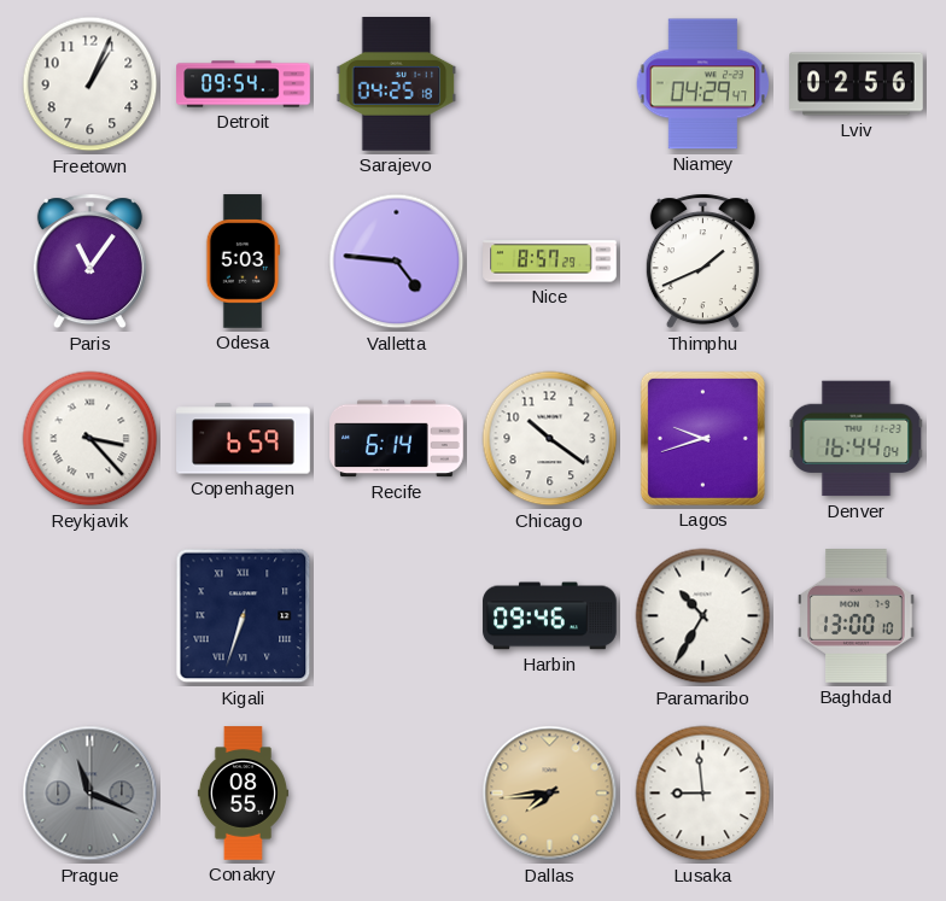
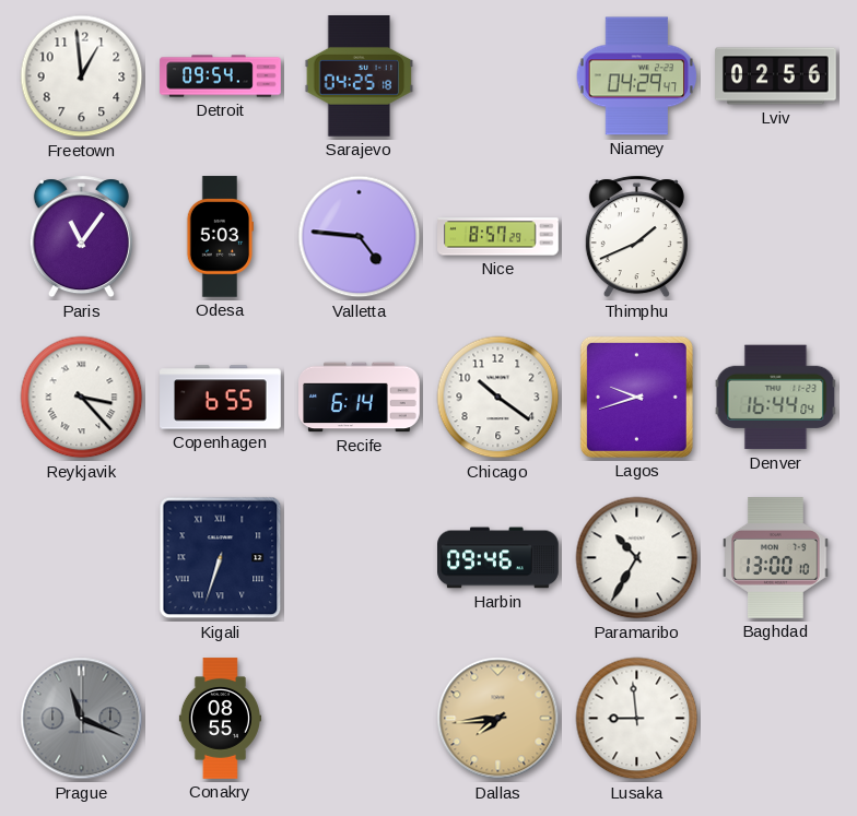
Freetown: 1:04 -> 12:59 (82, 76)
Copenhagen: 6:59 -> 6:55 (221, 398)
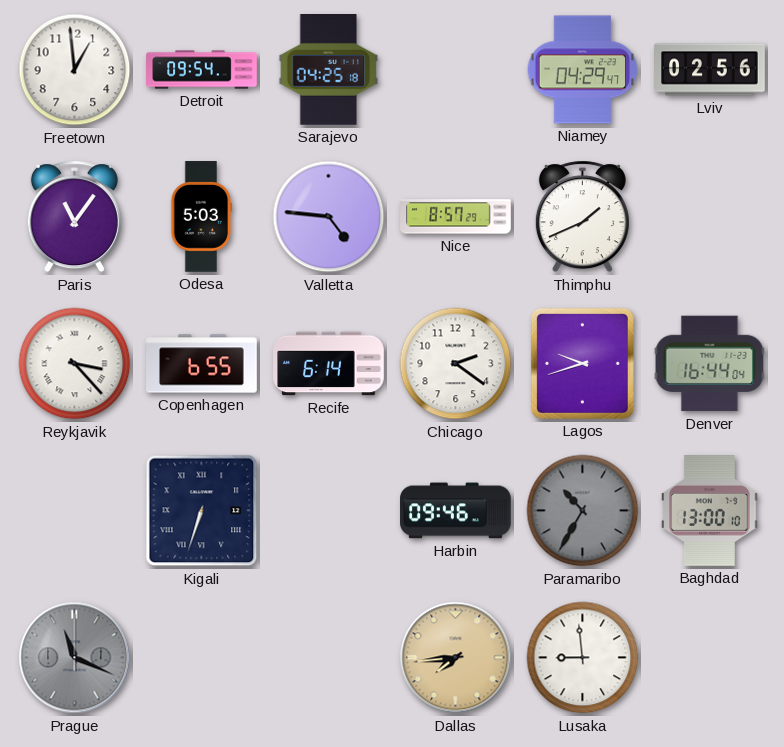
Chicago: 10:21 -> 2:21 (456, 364)
Paramaribo dial: white -> grey (583, 511)
Conakry: 08:55 -> none (220, 719)
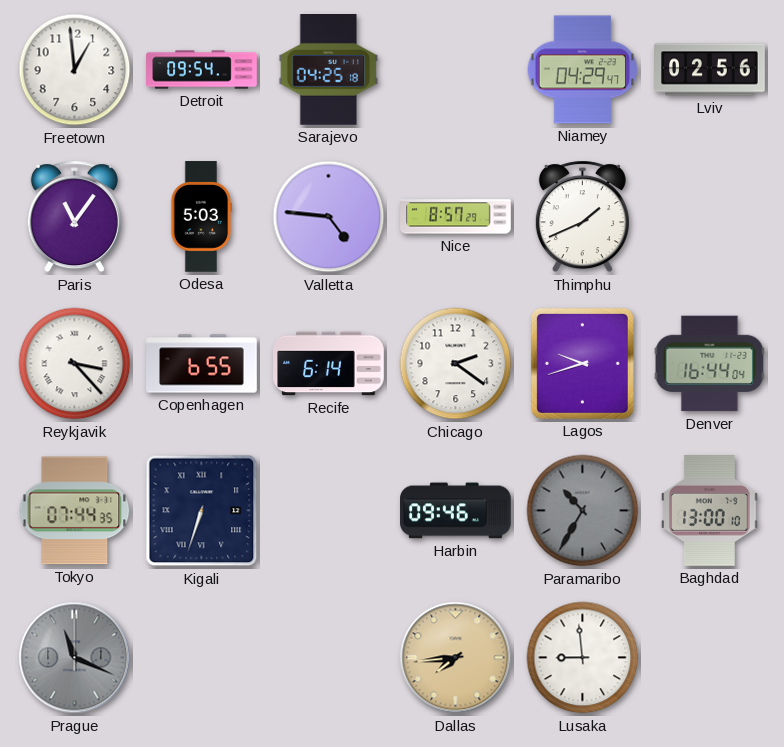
Tokyo: none -> 07:44 (75, 511)
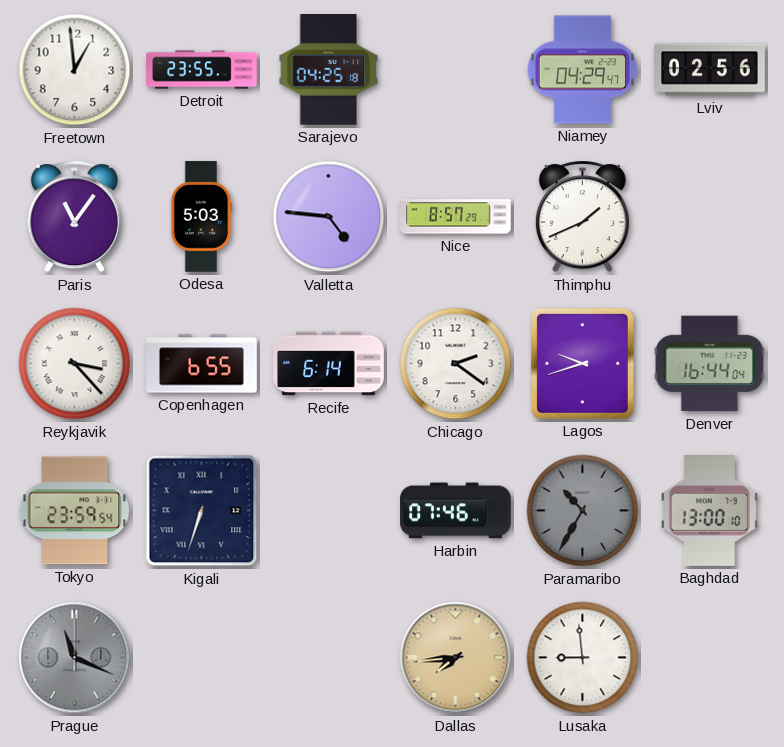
Detroit: 09:54 -> 23:55 (202, 70)
Tokyo: 07:44 -> 23:59 (75, 511)
Harbin: 09:46 -> 07:46 (456, 511)
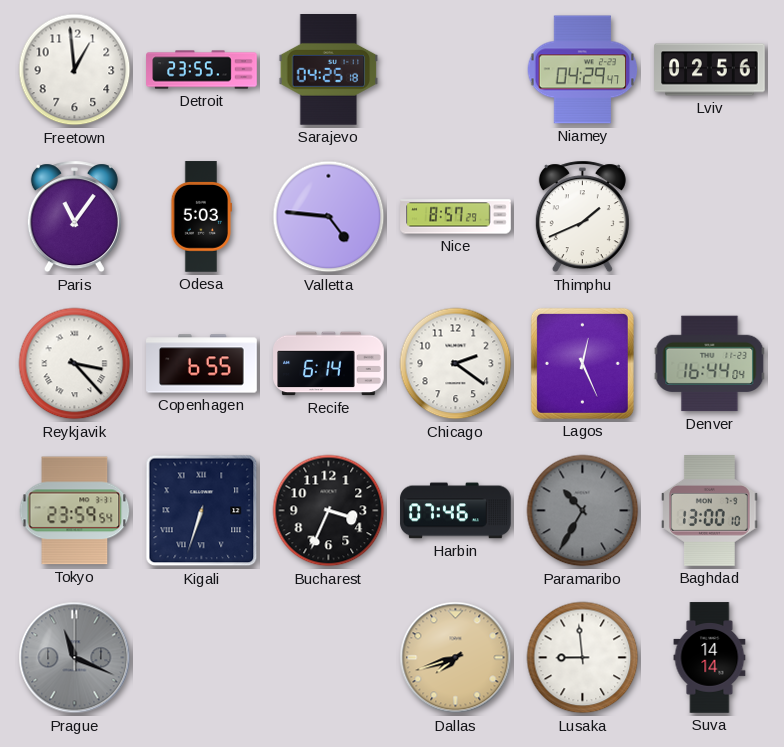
Lagos: 9:42 -> 12:26 (582, 363)
Bucharest: none -> 3:34 (329, 511)
Dallas: 7:44 -> 7:42 (456, 658)
Suva: none -> 14:14 (710, 658)
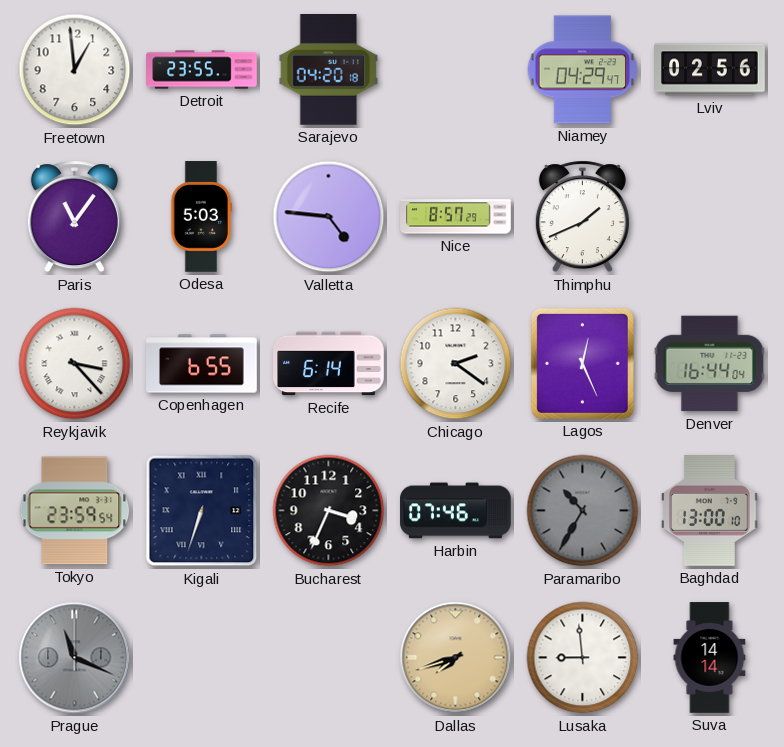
Sarajevo: 04:25 -> 04:20 (329, 70)
